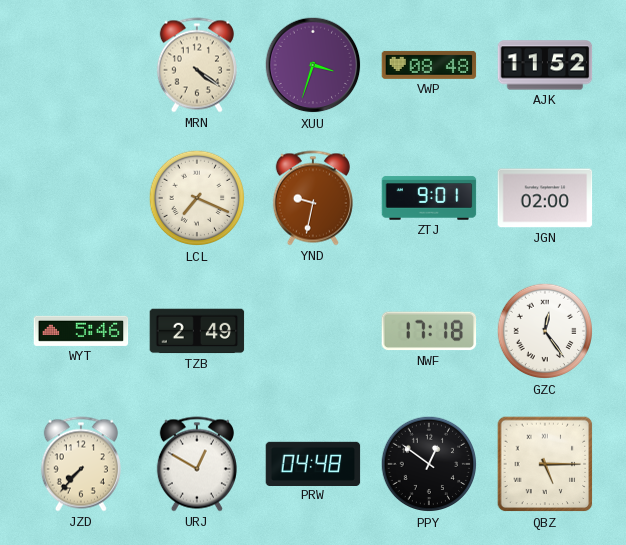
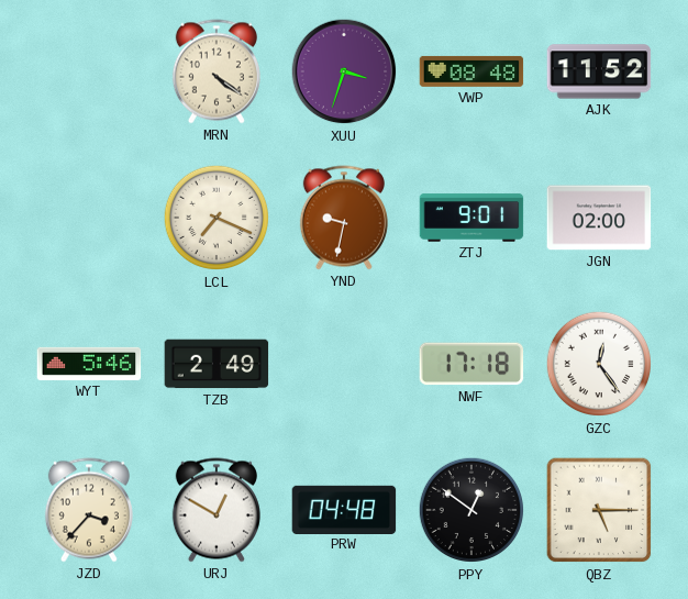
JZD: 7:37 -> 3:37 (89, 510)
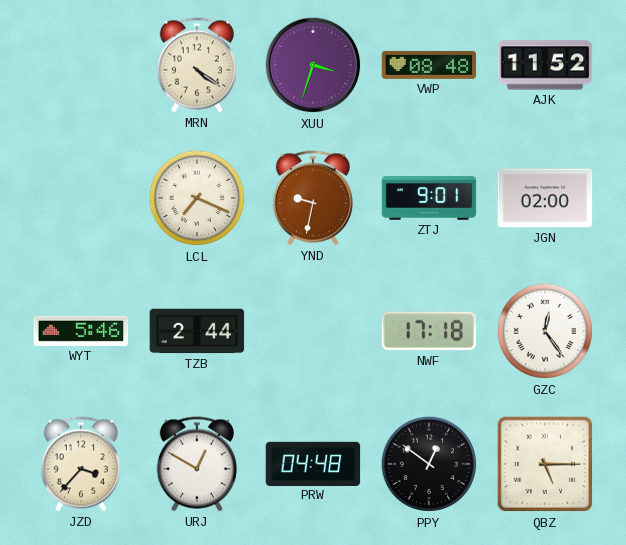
TZB: 2:49 -> 2:44 (197, 331)
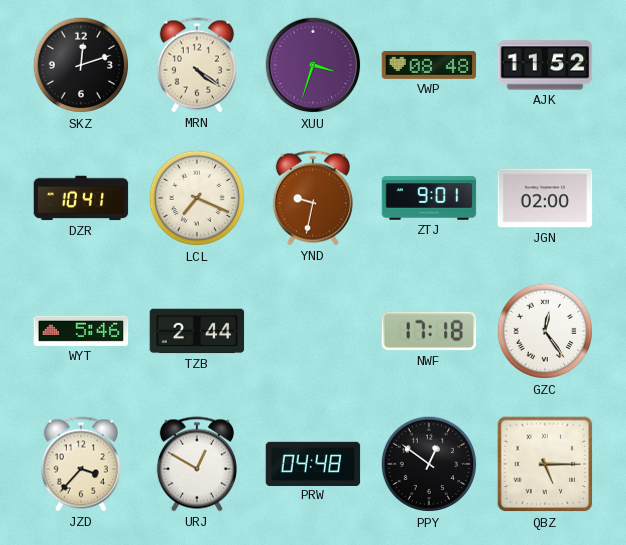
SKZ: none -> 12:12 (81, 65)
DZR: none -> 10:41 (81, 198)
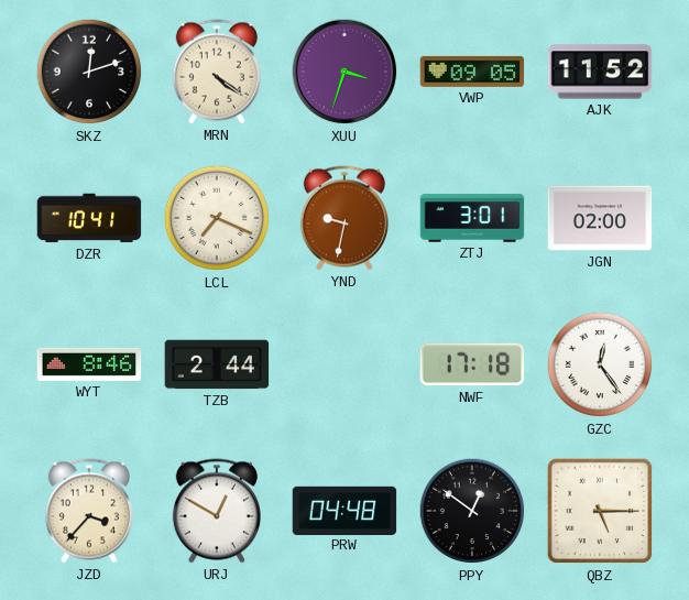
VWP: 08:48 -> 09:05 (472, 72)
ZTJ: 9:01 -> 3:01 (472, 218)
WYT: 5:46 -> 8:46 (89, 364)
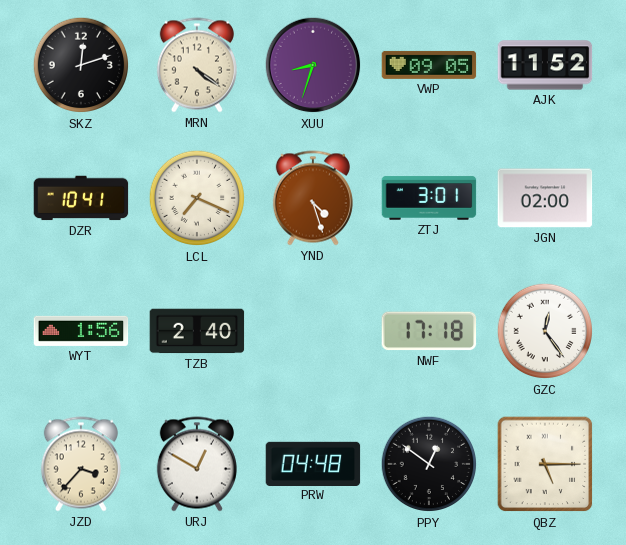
XUU: 3:33 -> 8:33 (313, 65)
YND: 9:32 -> 4:27 (313, 198)
WYT: 8:46 -> 1:56 (81, 331)
TZB: 2:44 -> 2:40 (197, 331)
